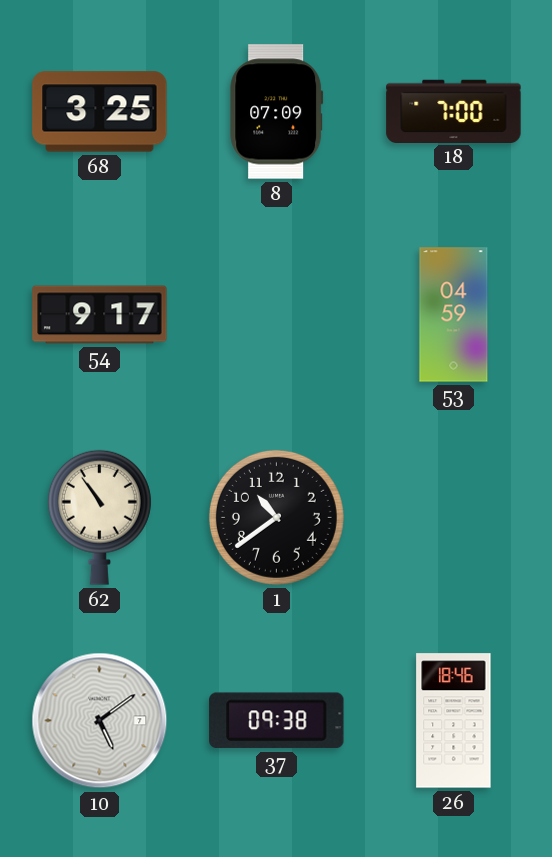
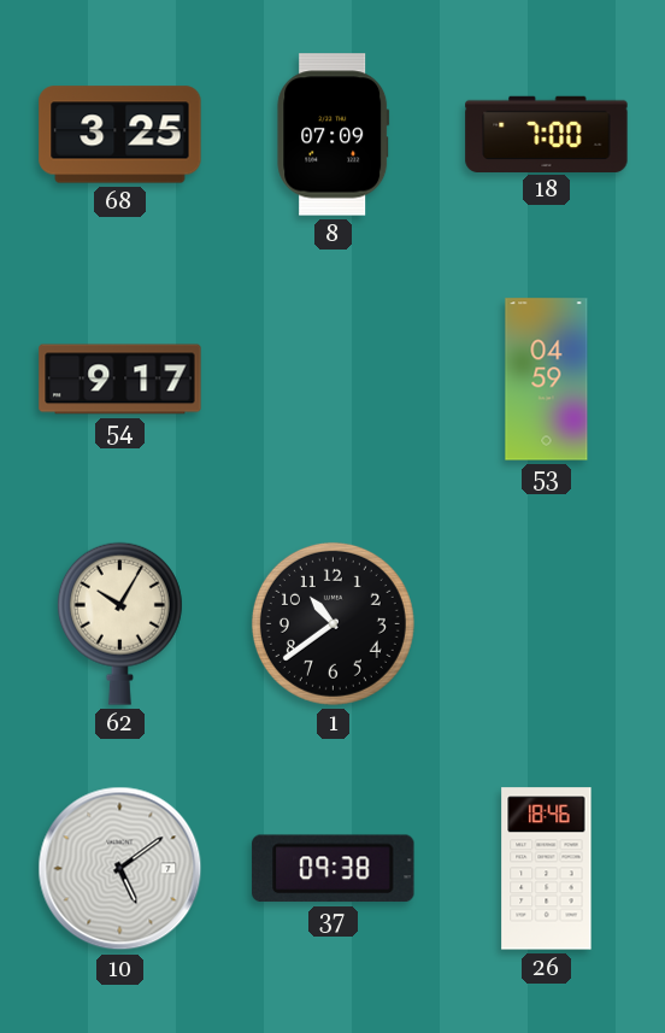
62: 10:54 -> 10:05 (119, 623)
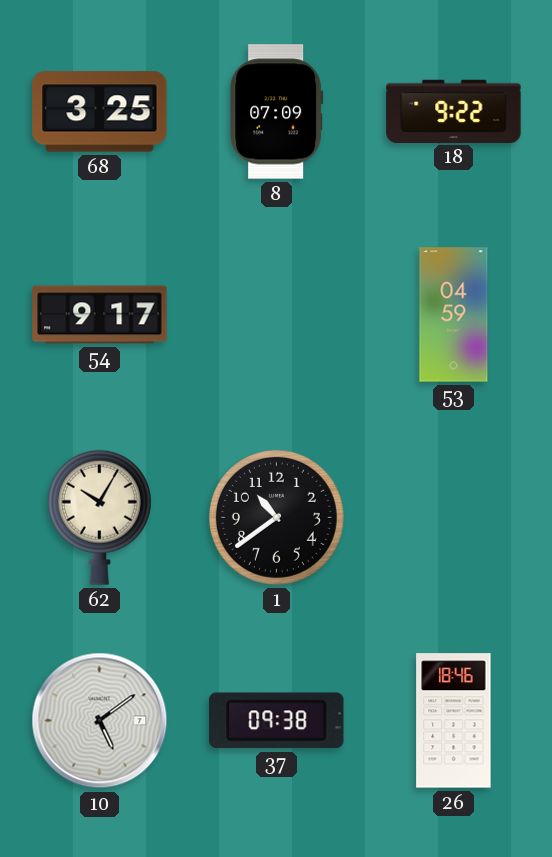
18: 7:00 -> 9:22 (454, 111)
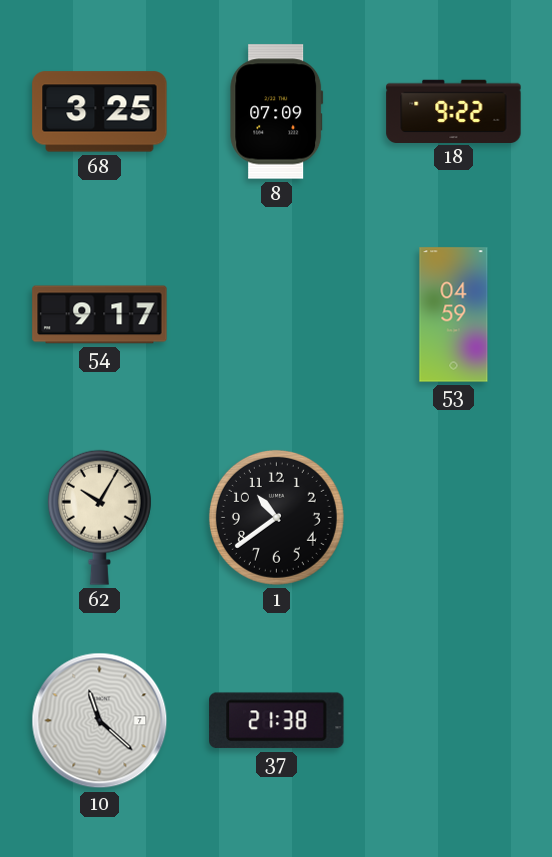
10: 5:09 -> 11:22 (100, 721)
37: 09:38 -> 21:38 (277, 721)
26: 18:46 -> none (454, 721)
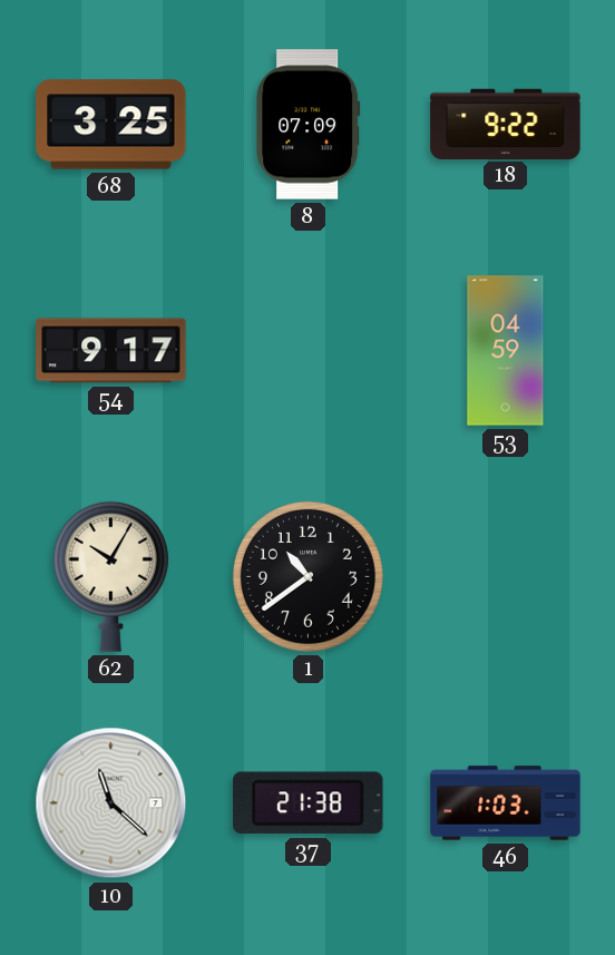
46: none -> 1:03 (506, 803)
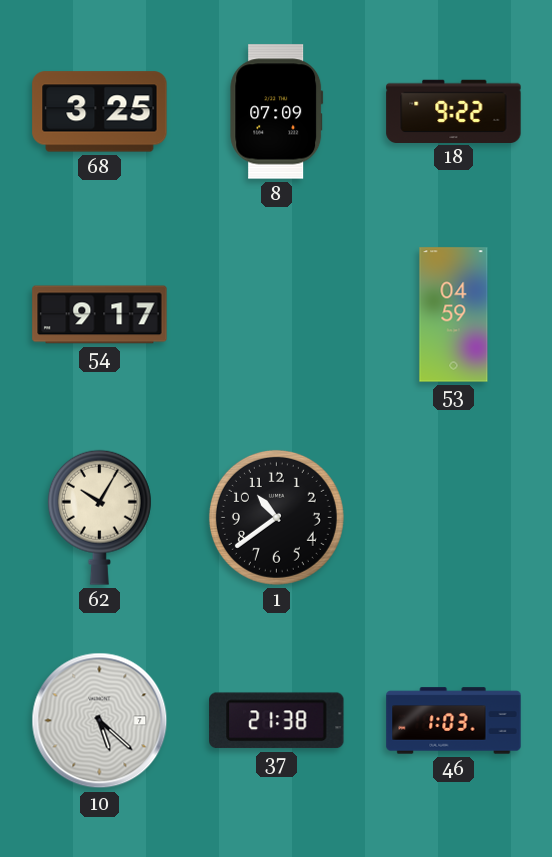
10: 11:22 -> 5:22 (100, 721)
